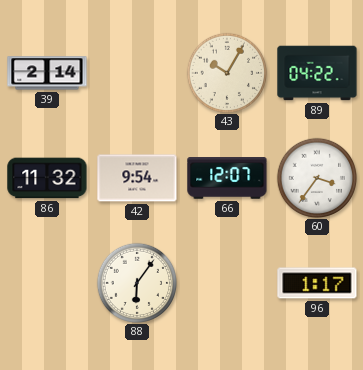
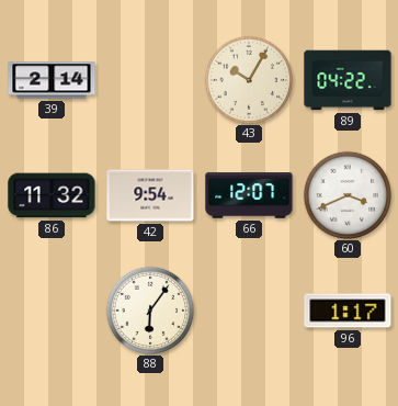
60: 3:36 -> 3:41 (346, 194)
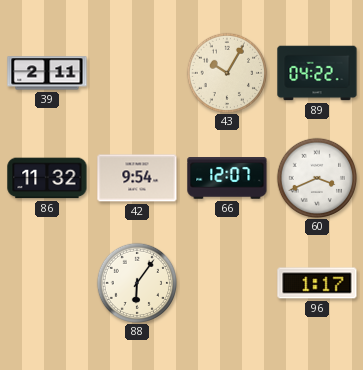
39: 2:14 -> 2:11 (47, 73)
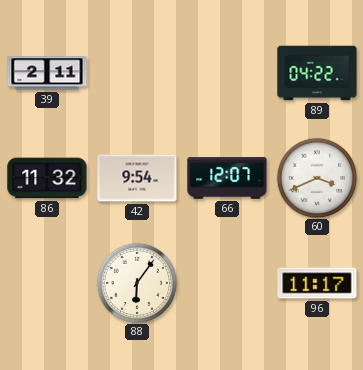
43: 10:05 -> none (226, 72)
96: 1:17 -> 11:17 (317, 283)
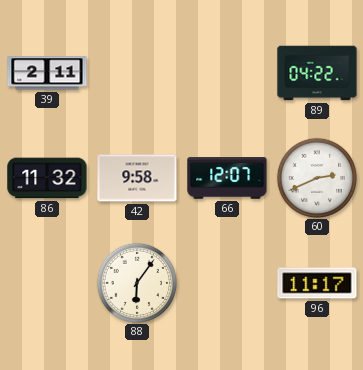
42: 9:54 -> 9:58 (137, 178)
60: 3:41 -> 2:41 (316, 177)
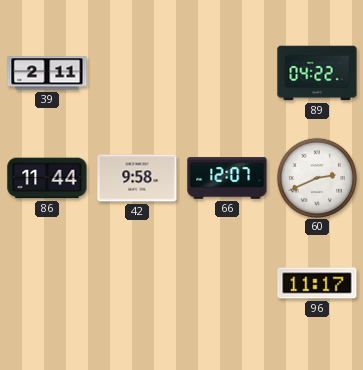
86: 11:32 -> 11:44 (47, 178)
88: 6:06 -> none (136, 282)
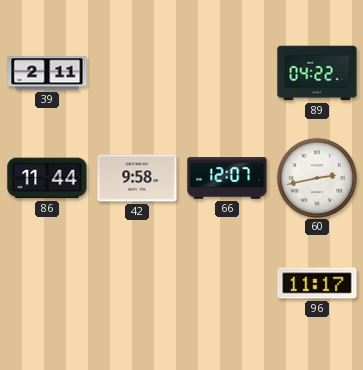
60: 2:41 -> 2:43 (316, 177)
